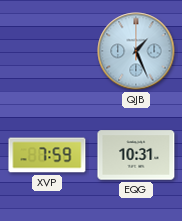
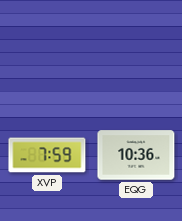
QJB: 1:26 -> none (136, 51)
EQG: 10:31 -> 10:36 (136, 155)
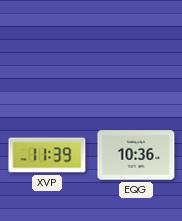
XVP: 7:59 -> 11:39 (47, 155)
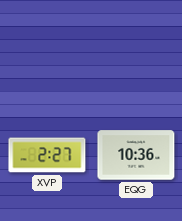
XVP: 11:39 -> 2:27 (47, 155)
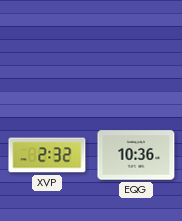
XVP: 2:27 -> 2:32 (47, 155)
